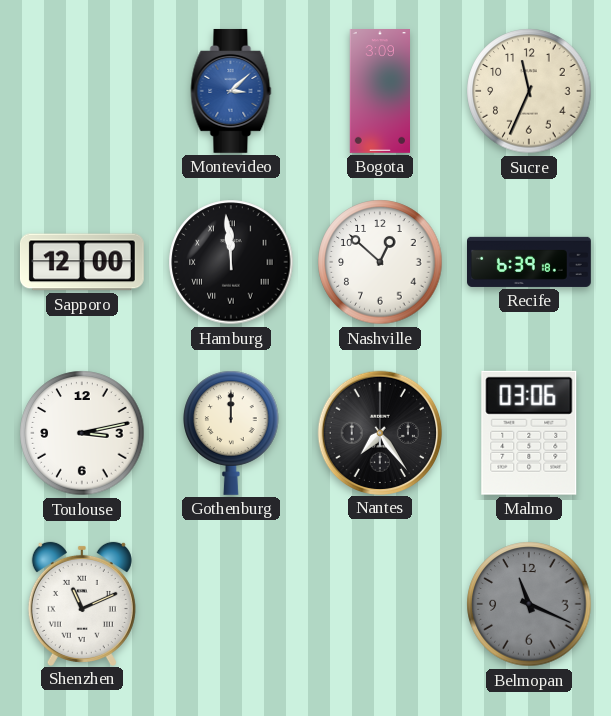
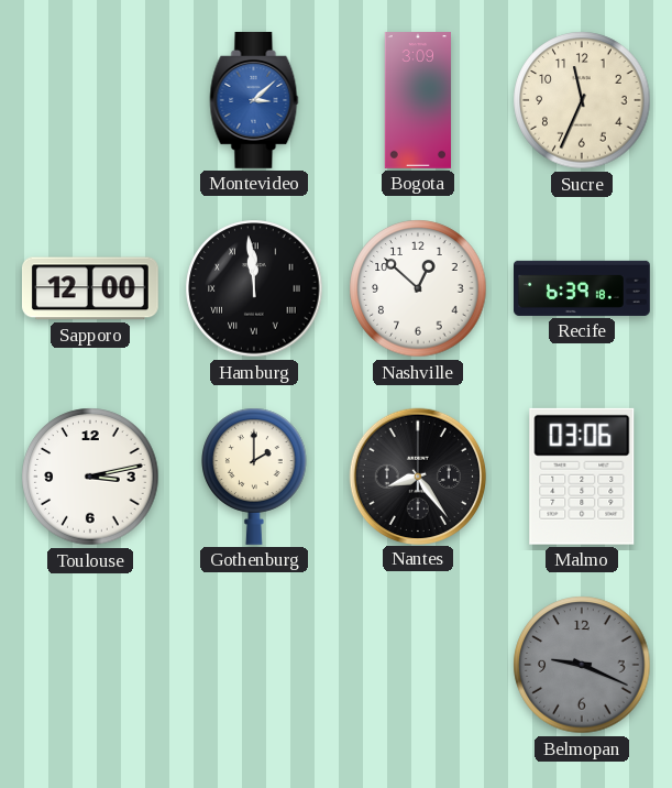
Gothenburg: 12:00 -> 2:00 (254, 477)
Nantes: 7:24 -> 8:24 (417, 475)
Shenzhen: 11:11 -> none (82, 603)
Belmopan: 11:19 -> 9:19 (582, 665)
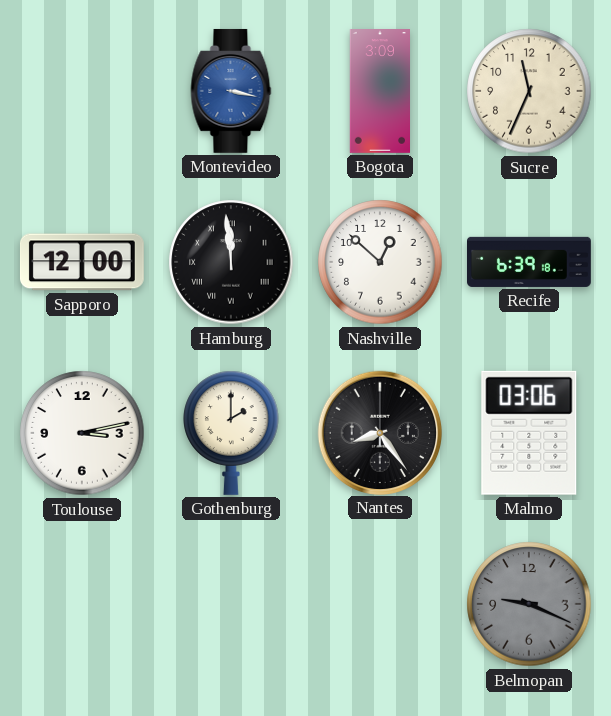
Montevideo: 3:08 -> 3:17 (231, 91)
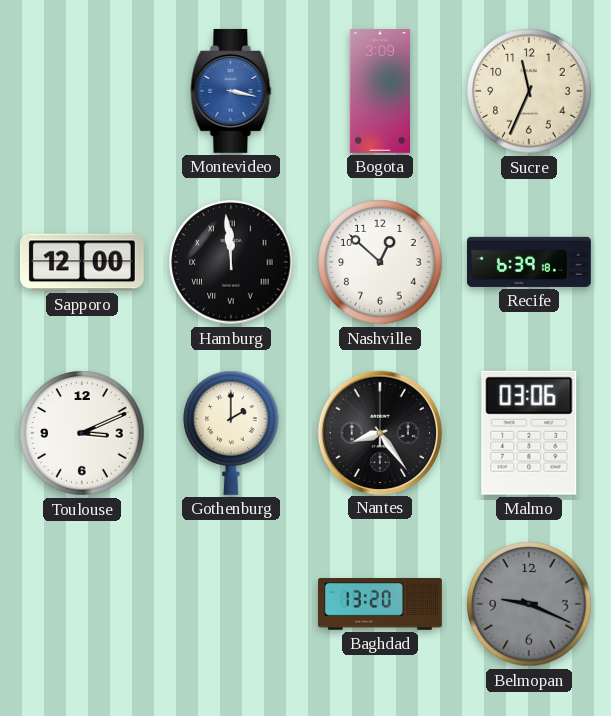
Toulouse: 3:13 -> 3:11 (82, 433)
Baghdad: none -> 13:20 (381, 605)
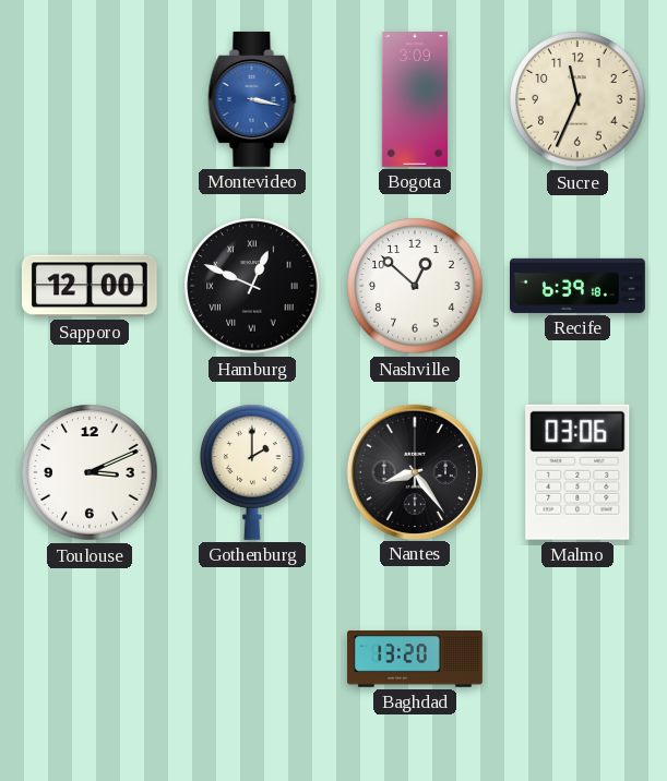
Hamburg: 11:59 -> 12:49 (252, 286)
Belmopan: 9:19 -> none (529, 604)
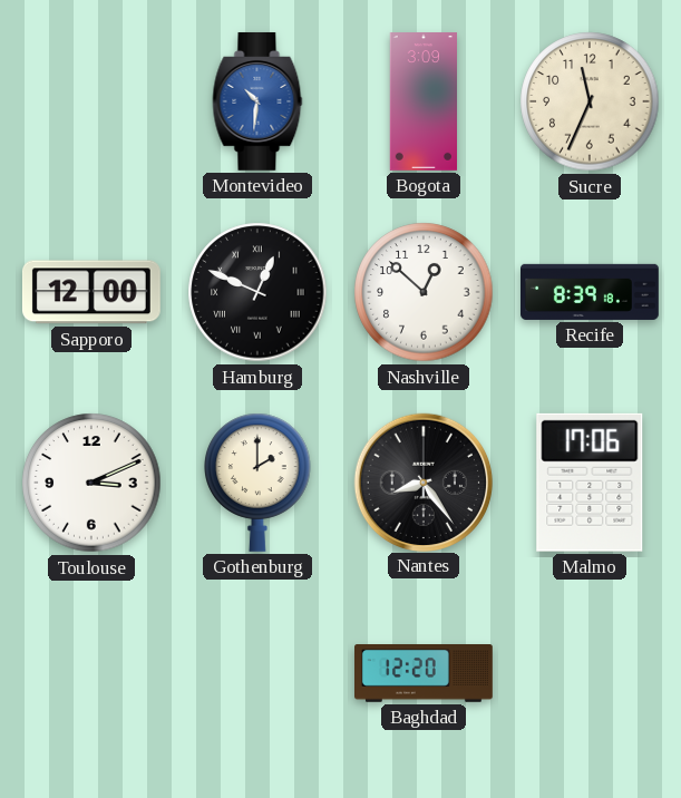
Montevideo: 3:17 -> 10:31 (257, 101)
Recife: 6:39 -> 8:39 (591, 292)
Malmo: 03:06 -> 17:06 (590, 483)
Baghdad: 13:20 -> 12:20 (425, 674)
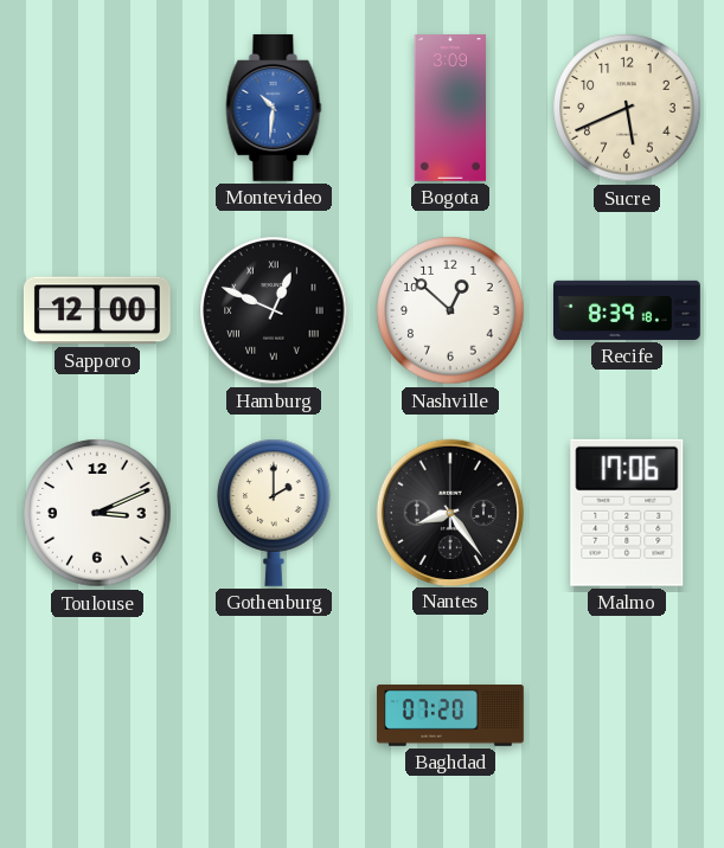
Sucre: 11:34 -> 5:41 (627, 108)
Baghdad: 12:20 -> 07:20 (451, 717)
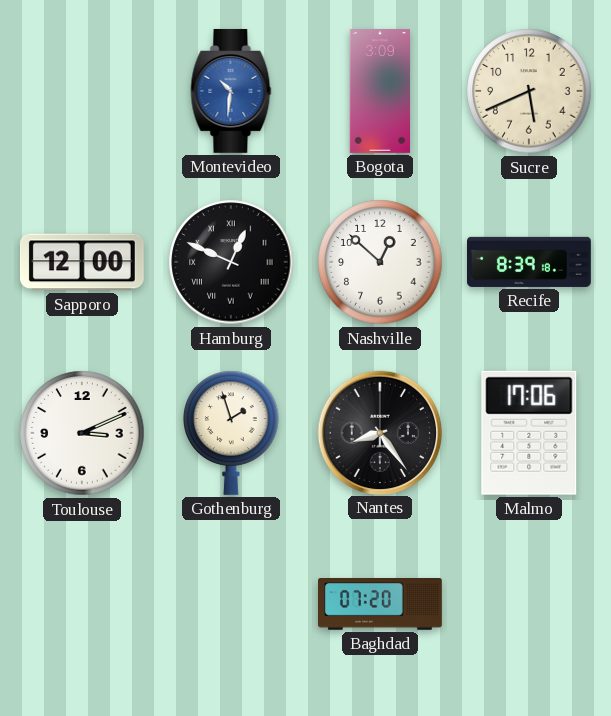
Gothenburg: 2:00 -> 1:57 (231, 433)
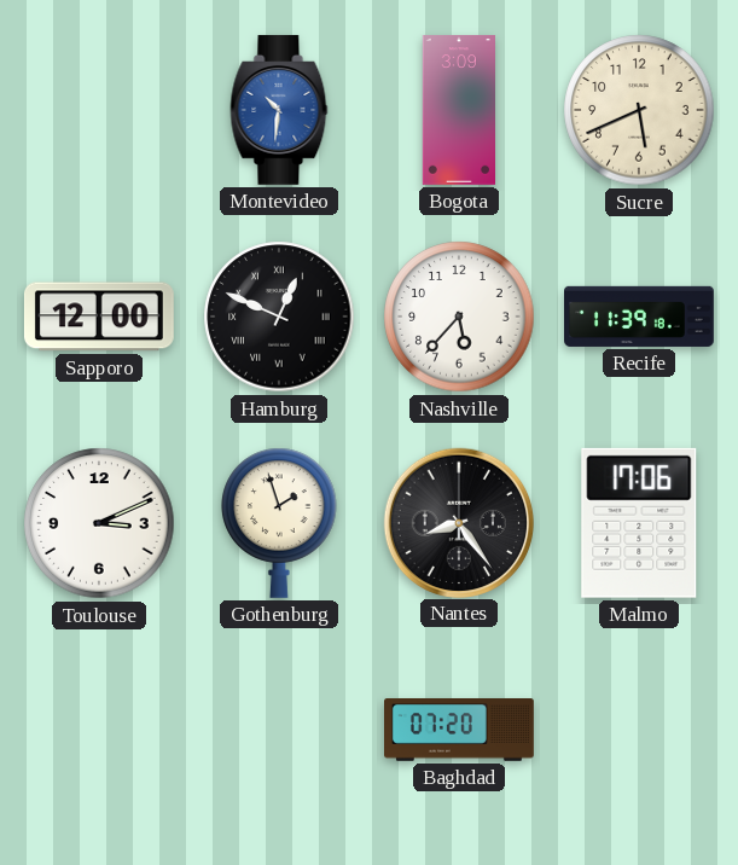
Nashville: 12:52 -> 5:37 (459, 317)
Recife: 8:39 -> 11:39 (640, 317)
